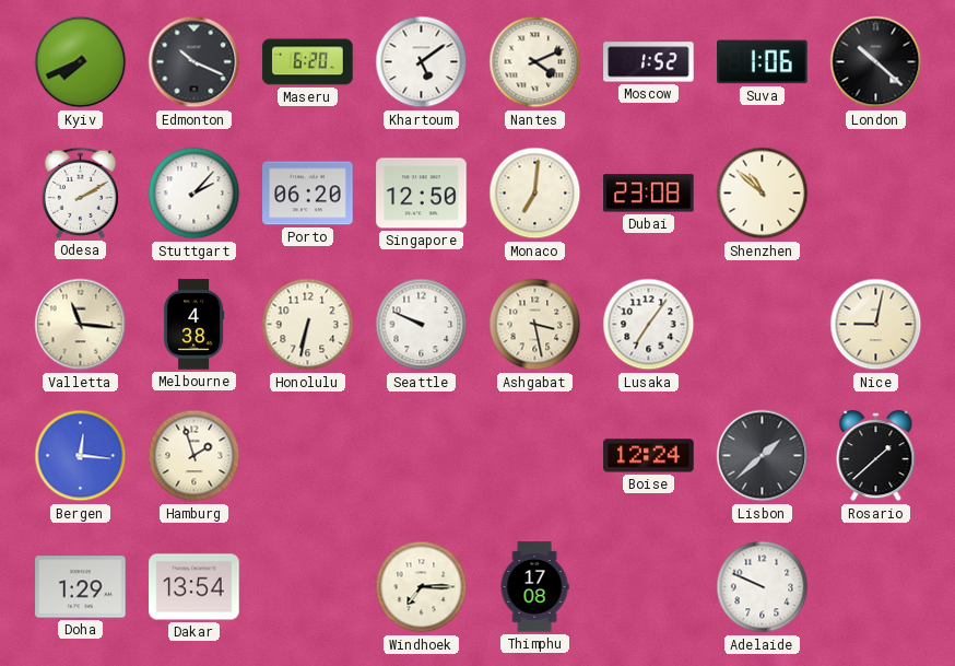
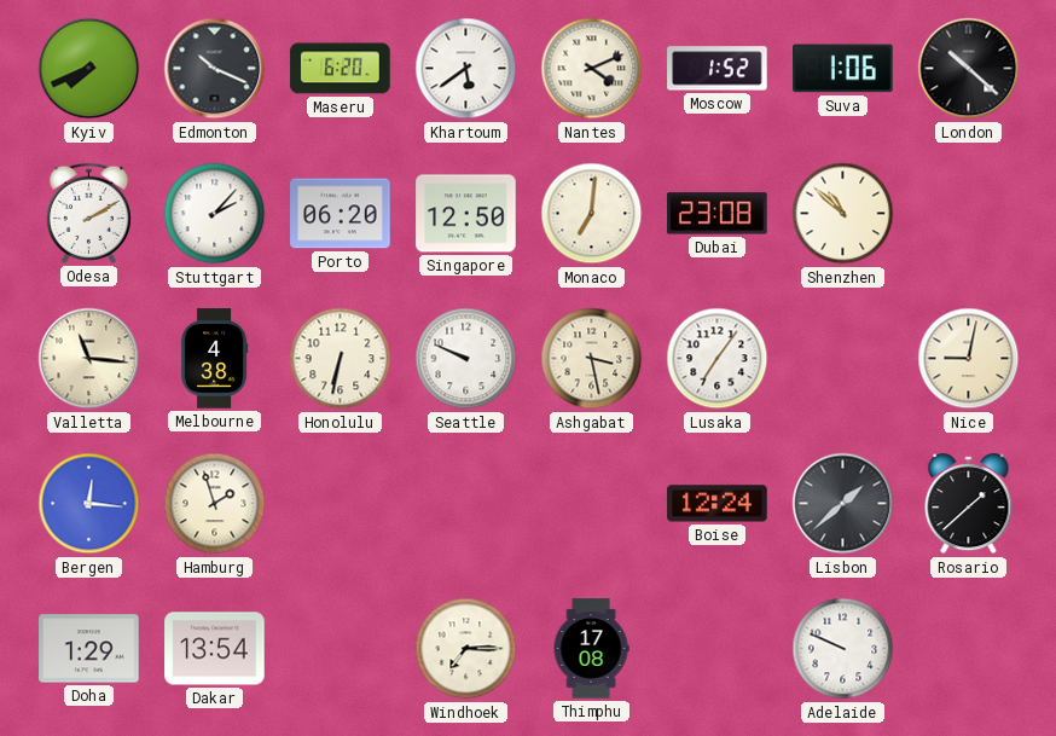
Khartoum: 5:09 -> 5:39 (466, 69)
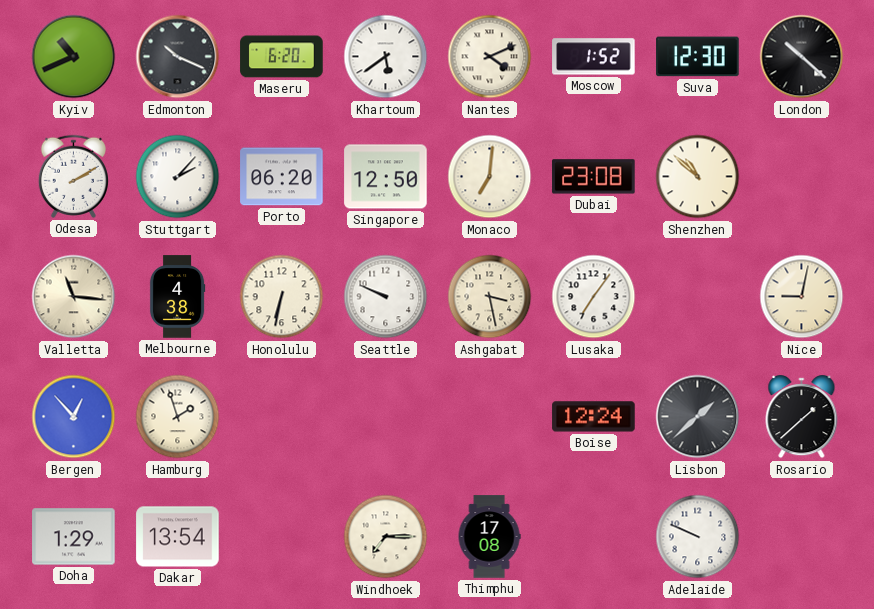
Kyiv: 7:41 -> 10:41 (74, 57)
Suva: 1:06 -> 12:30 (698, 57)
Bergen: 12:16 -> 12:53 (74, 417)
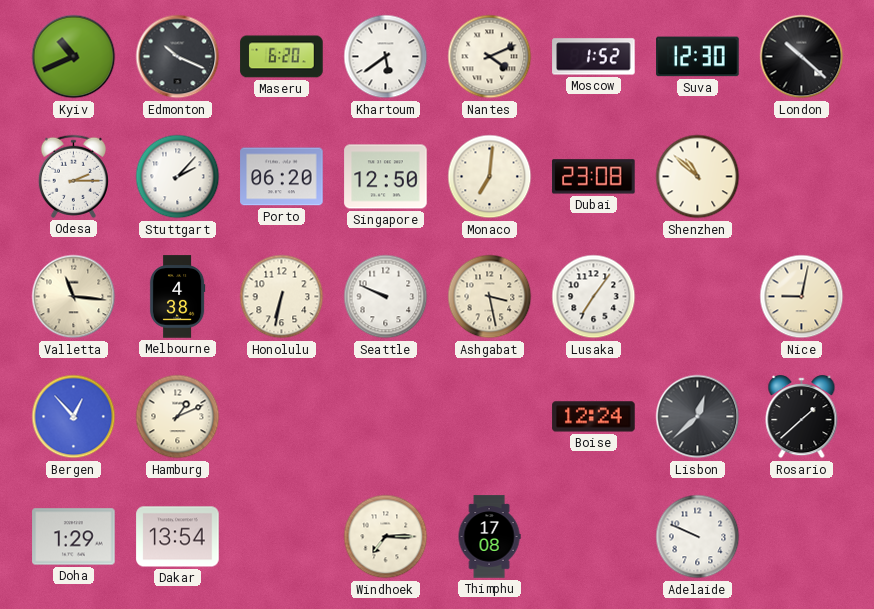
Odesa: 2:10 -> 2:15 (73, 176)
Hamburg: 1:57 -> 1:11 (178, 417)
Lisbon: 1:38 -> 12:38 (698, 417)
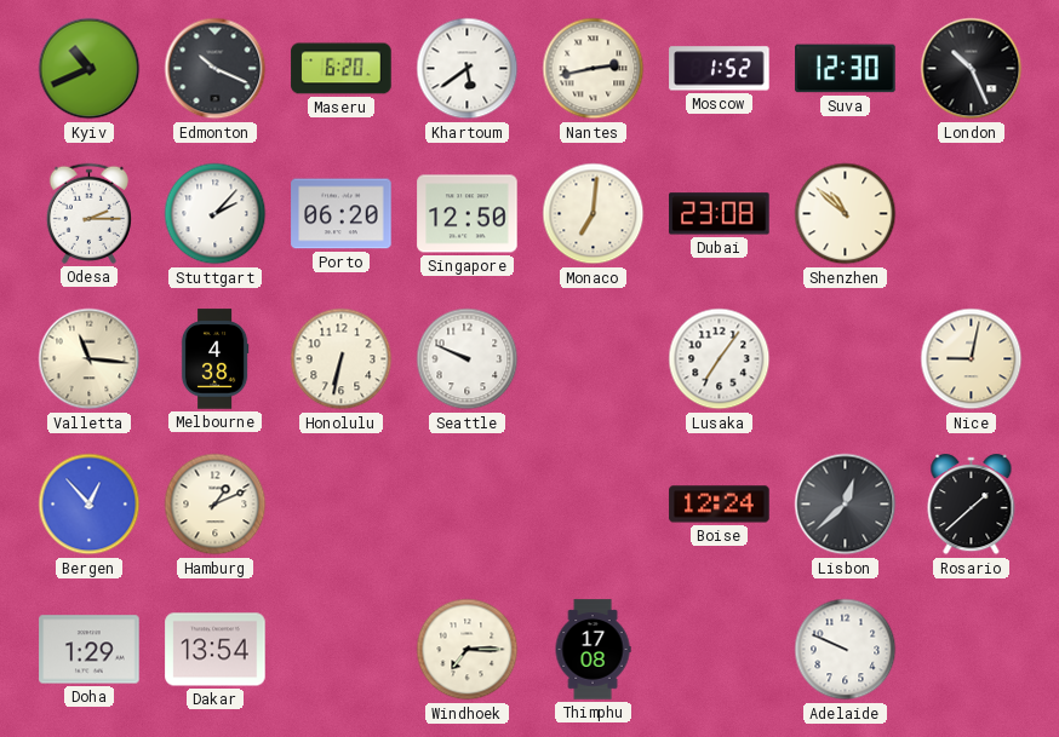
Nantes: 4:11 -> 2:43 (594, 69)
London: 10:22 -> 10:26 (972, 69)
Ashgabat: 3:28 -> none (490, 297)
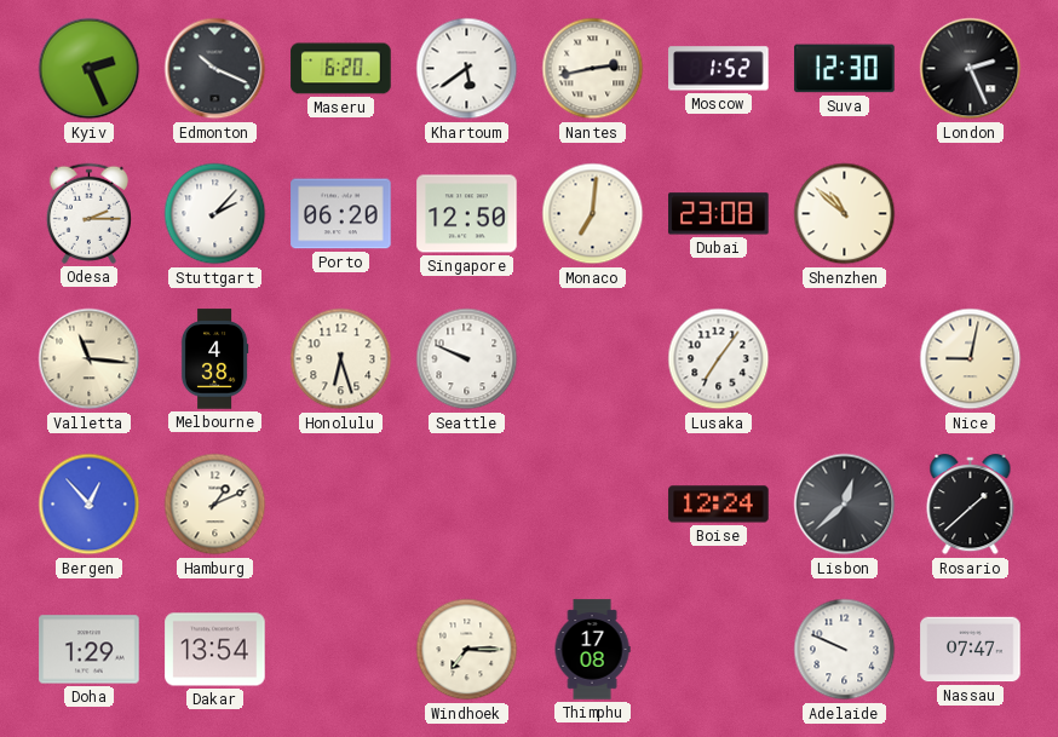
Kyiv: 10:41 -> 2:26 (90, 69)
London: 10:26 -> 2:26 (971, 69)
Honolulu: 6:32 -> 6:27 (341, 359)
Nassau: none -> 07:47 (971, 650)
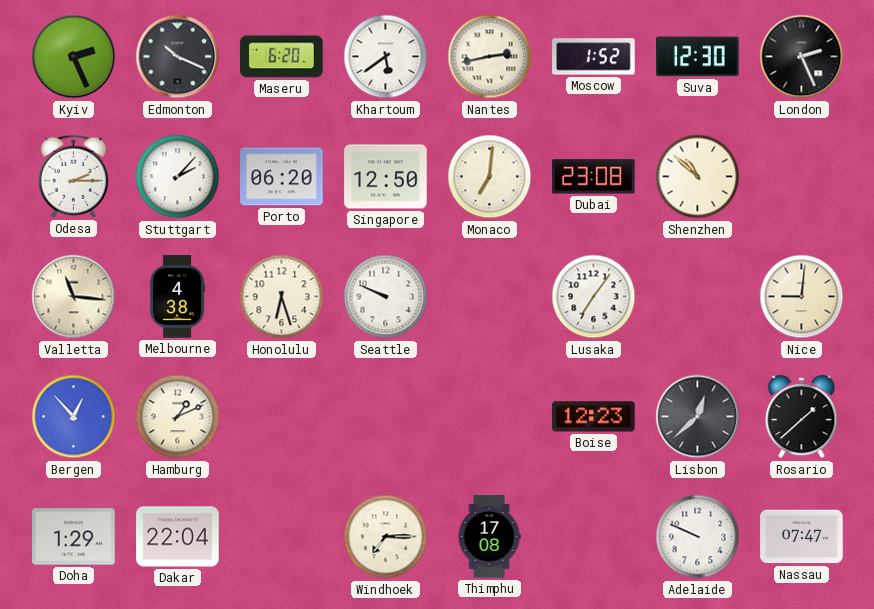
Nice: 9:02 -> 9:01 (802, 297)
Boise: 12:24 -> 12:23 (594, 417)
Dakar: 13:54 -> 22:04 (178, 537)
